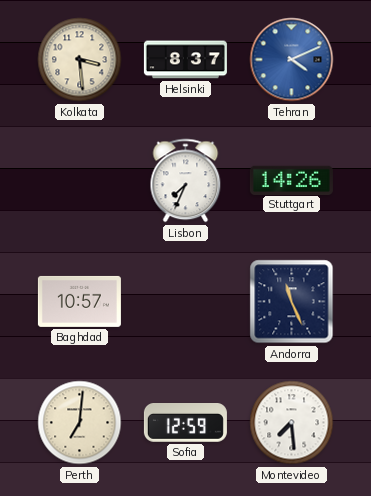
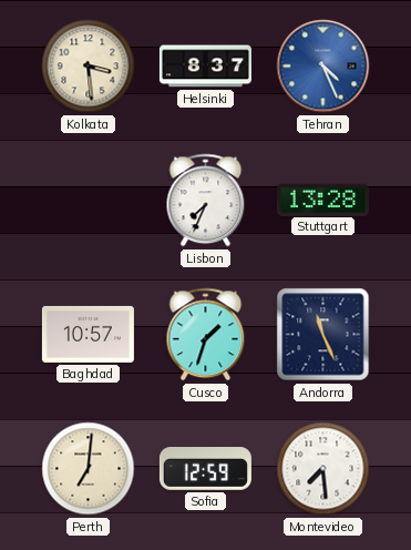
Tehran: 4:11 -> 4:26 (323, 67)
Stuttgart: 14:26 -> 13:28 (322, 200)
Cusco: none -> 1:33 (206, 335)
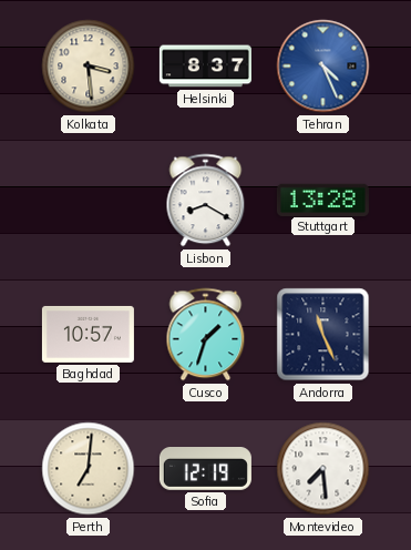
Lisbon: 7:34 -> 8:20 (206, 201)
Sofia: 12:59 -> 12:19 (205, 469)
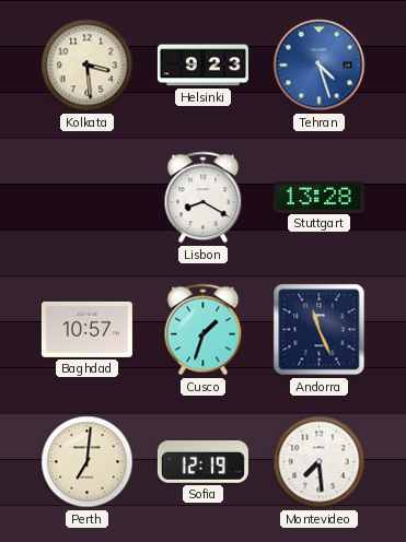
Helsinki: 8:37 -> 9:23 (202, 66)
Tehran: 4:26 -> 4:27 (320, 66)
